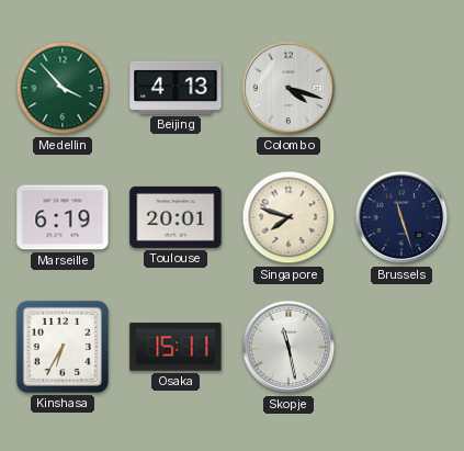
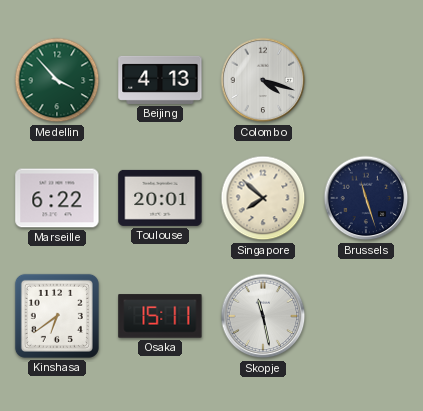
Marseille: 6:19 -> 6:22 (57, 198)
Singapore: 7:48 -> 7:52 (263, 198)
Kinshasa: 6:35 -> 6:39 (57, 316)
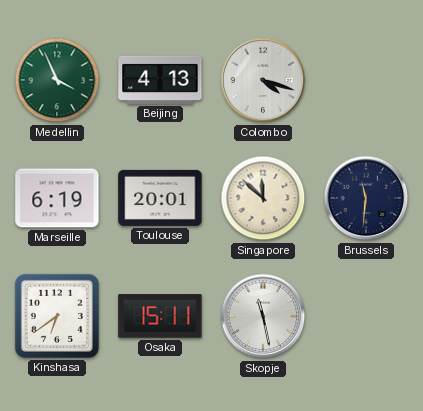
Medellin: 3:53 -> 3:56 (57, 80)
Marseille: 6:22 -> 6:19 (57, 198)
Singapore: 7:52 -> 11:52 (263, 198)
Brussels: 11:27 -> 11:31 (366, 198)
